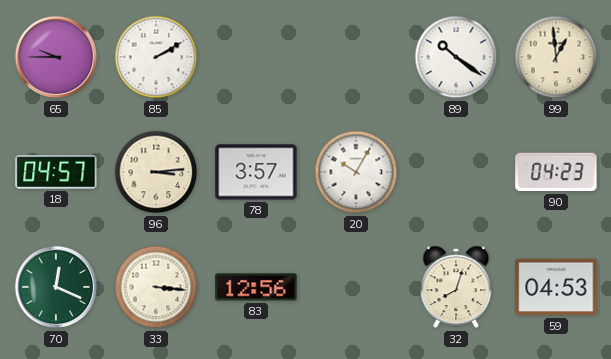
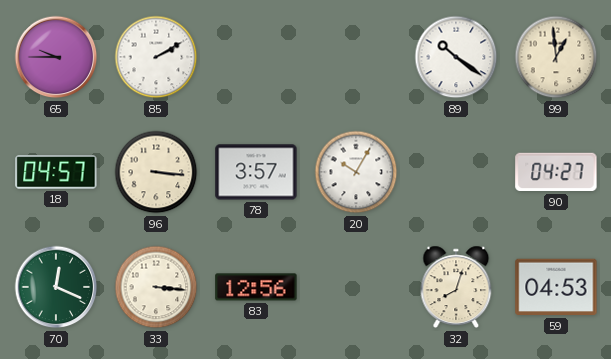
96: 3:14 -> 3:16 (156, 172)
90: 04:23 -> 04:27 (556, 172)
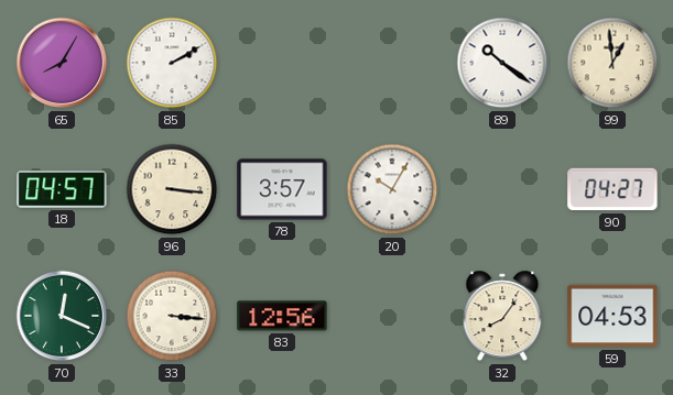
65: 9:45 -> 8:05 (62, 63)
32: 8:03 -> 8:06 (502, 316)
